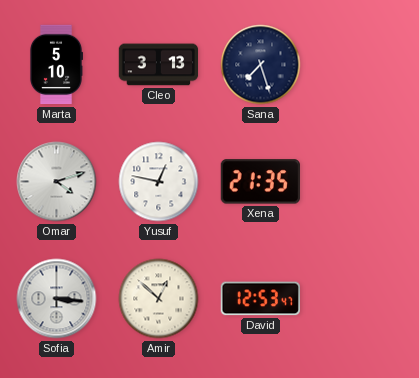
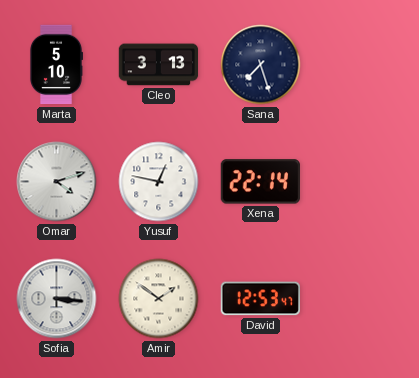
Xena: 21:35 -> 22:14 (260, 182)
Amir: 12:52 -> 1:51 (159, 299)
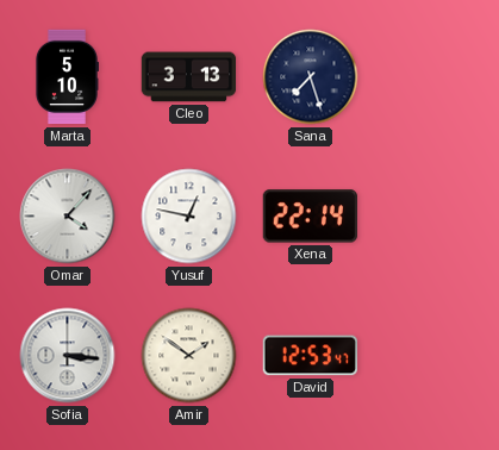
Omar: 4:12 -> 4:07 (68, 217)
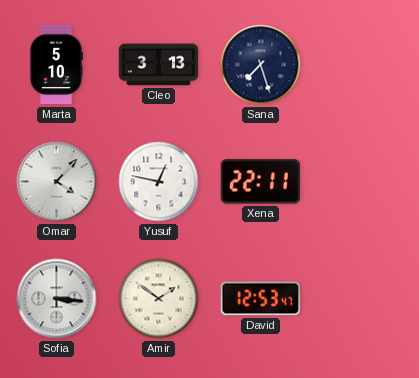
Xena: 22:14 -> 22:11 (260, 182)
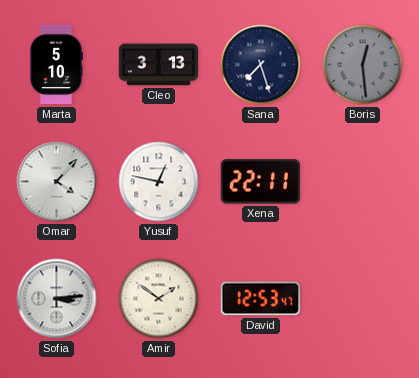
Boris: none -> 12:29 (363, 65)
Sofia: 3:16 -> 3:14 (57, 299)
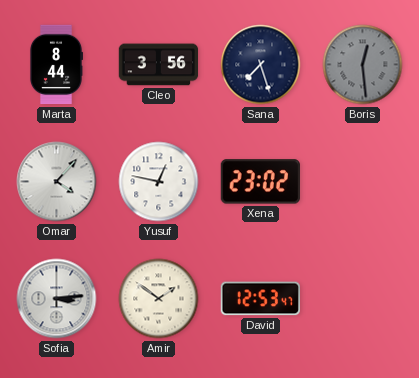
Marta: 5:10 -> 8:44 (55, 65)
Cleo: 3:13 -> 3:56 (159, 65)
Xena: 22:11 -> 23:02 (260, 182)
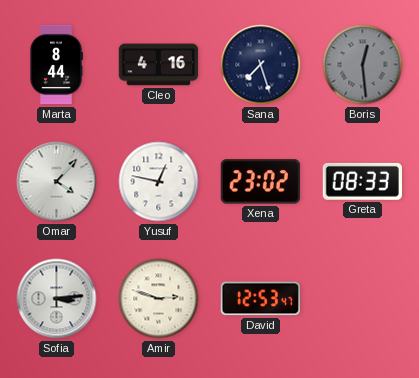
Cleo: 3:56 -> 4:16 (159, 65)
Greta: none -> 08:33 (362, 181)
Amir: 1:51 -> 2:48 (159, 299)
